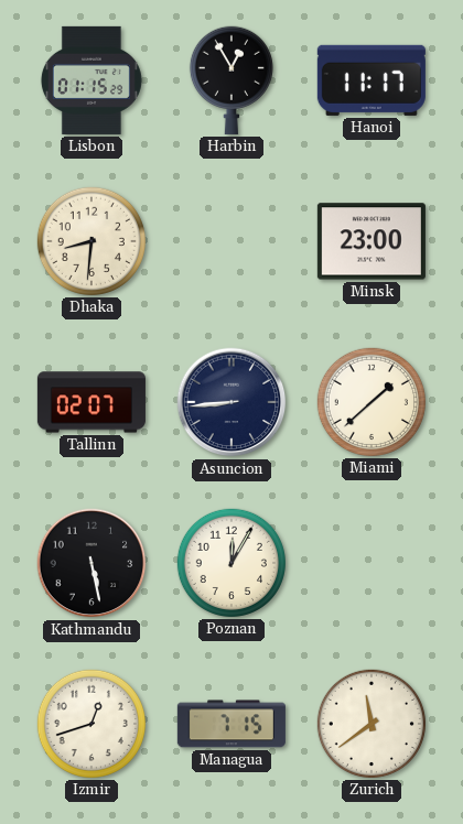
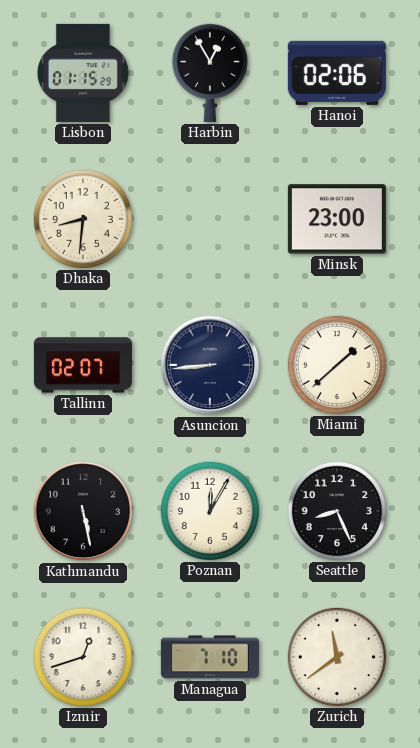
Hanoi: 11:17 -> 02:06 (337, 73)
Seattle: none -> 8:26 (337, 511)
Managua: 7:15 -> 7:10 (210, 657)
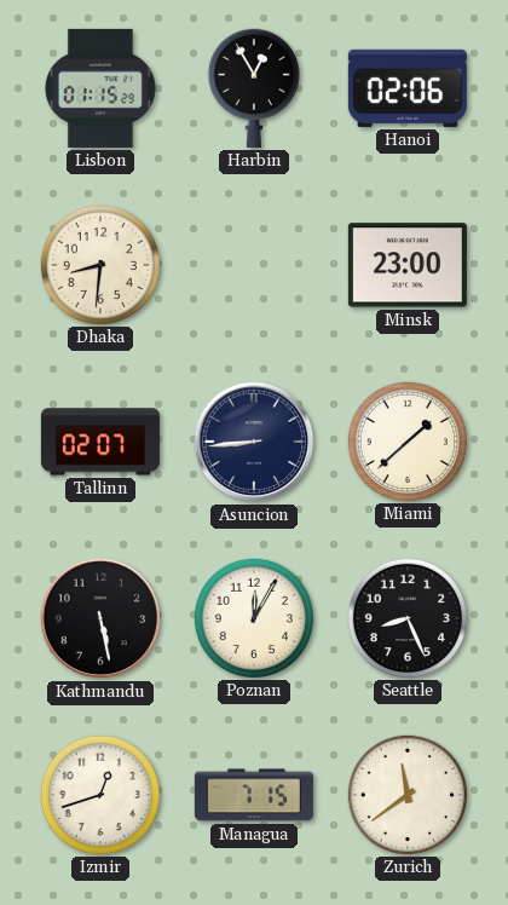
Managua: 7:10 -> 7:15 (254, 795)
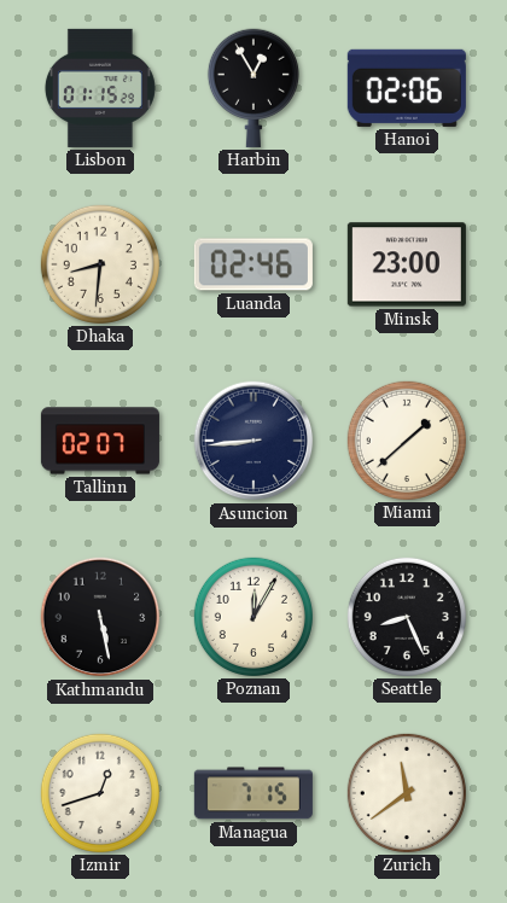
Luanda: none -> 02:46 (253, 264)
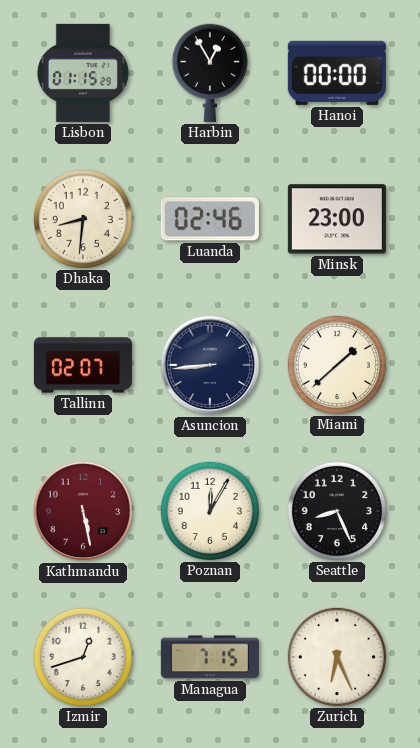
Hanoi: 02:06 -> 00:00 (337, 73)
Kathmandu dial: black -> burgundy (83, 511)
Zurich: 11:39 -> 6:26 (337, 657)
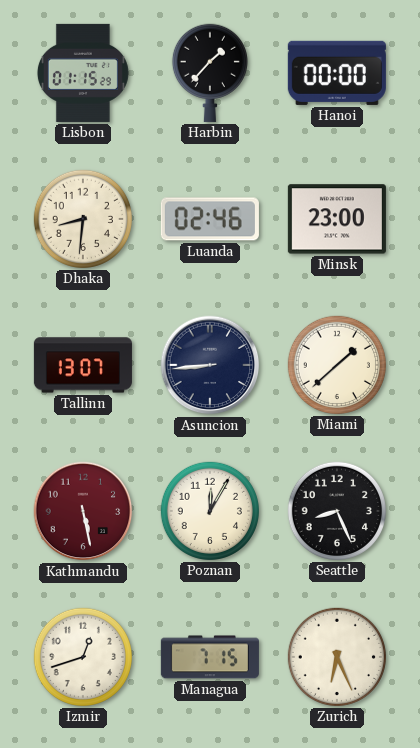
Harbin: 12:55 -> 1:37 (210, 73)
Tallinn: 02:07 -> 13:07 (83, 365)
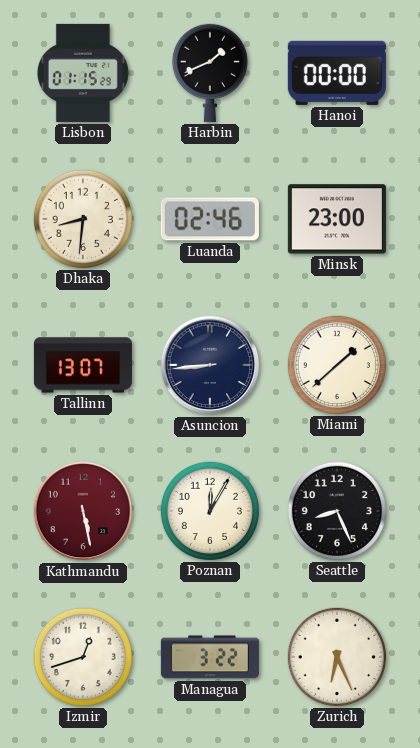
Harbin: 1:37 -> 1:41 (210, 73)
Managua: 7:15 -> 3:22 (210, 657)
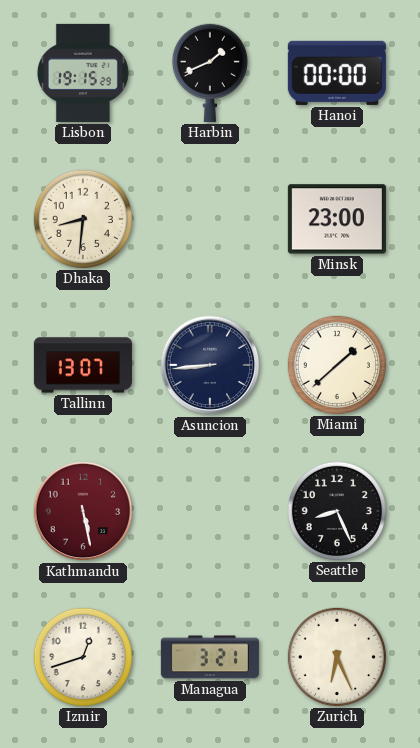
Lisbon: 01:15 -> 19:15 (83, 73)
Luanda: 02:46 -> none (210, 219)
Poznan: 12:05 -> none (210, 511)
Managua: 3:22 -> 3:21 (210, 657)
